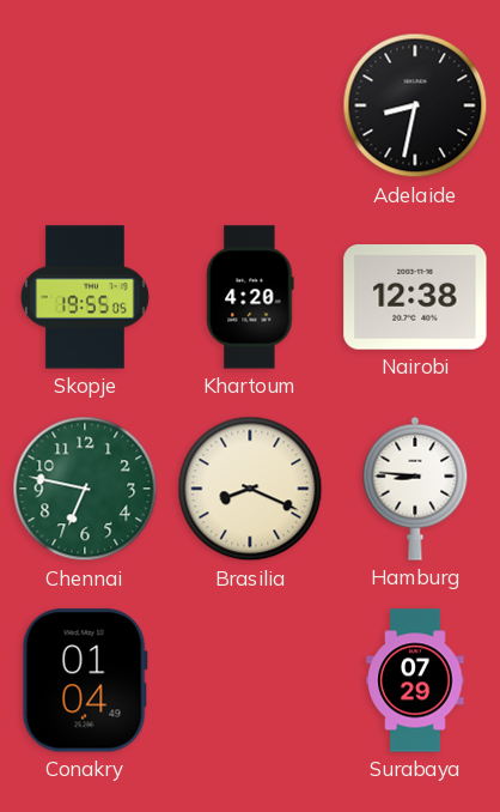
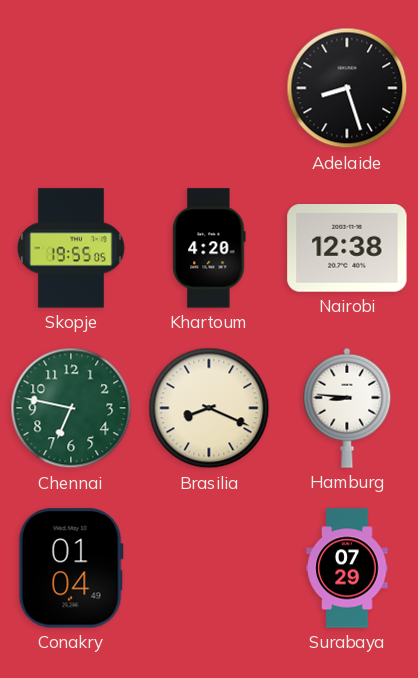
Adelaide: 8:32 -> 8:27 (347, 88)
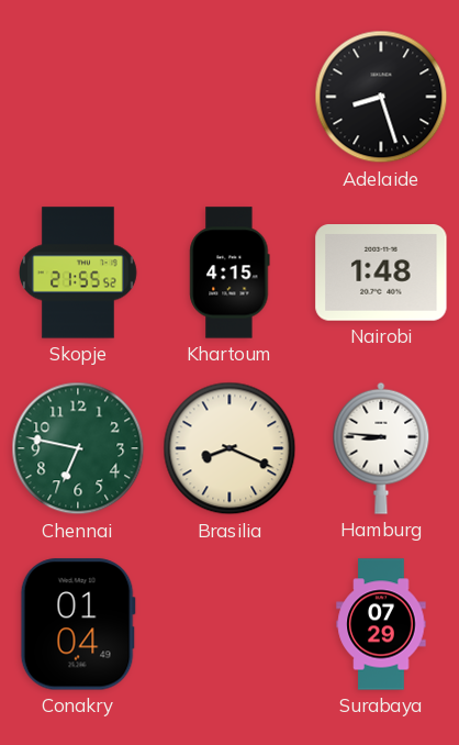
Skopje: 19:55 -> 21:55 (79, 273)
Khartoum: 4:20 -> 4:15 (229, 273)
Nairobi: 12:38 -> 1:48 (381, 273)
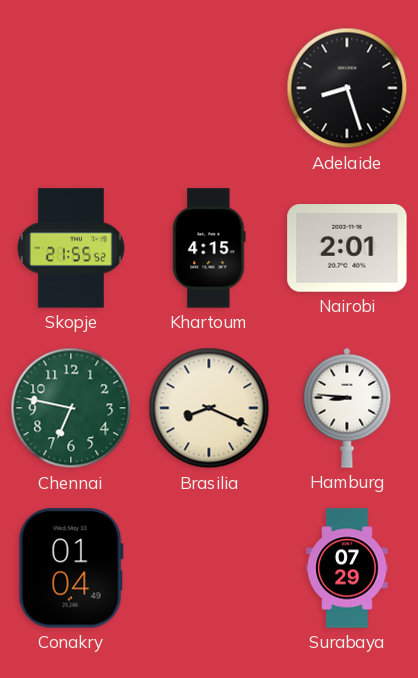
Nairobi: 1:48 -> 2:01 (347, 248)
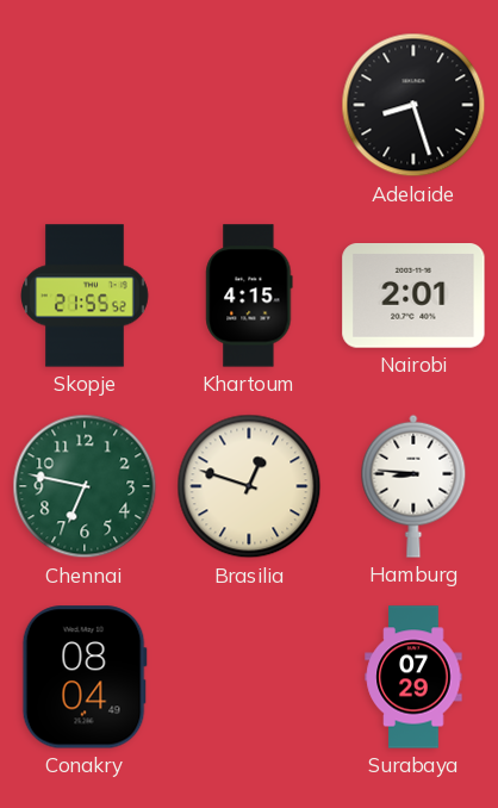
Brasilia: 8:19 -> 12:48 (249, 486)
Conakry: 01:04 -> 08:04 (85, 677)
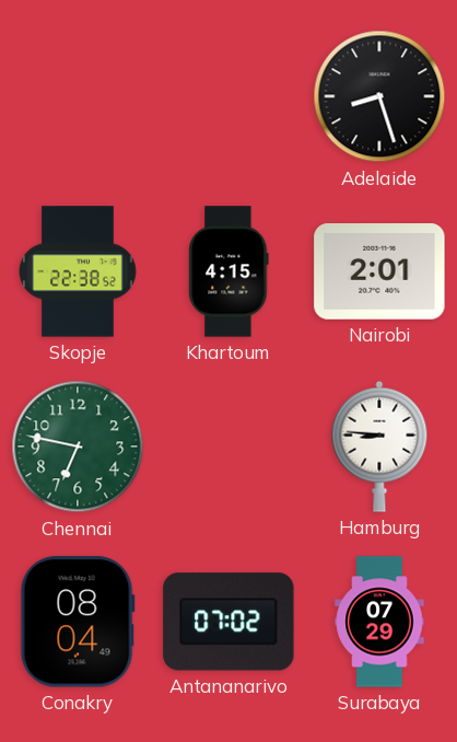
Skopje: 21:55 -> 22:38 (79, 271)
Brasilia: 12:48 -> none (249, 486)
Antananarivo: none -> 07:02 (228, 622)
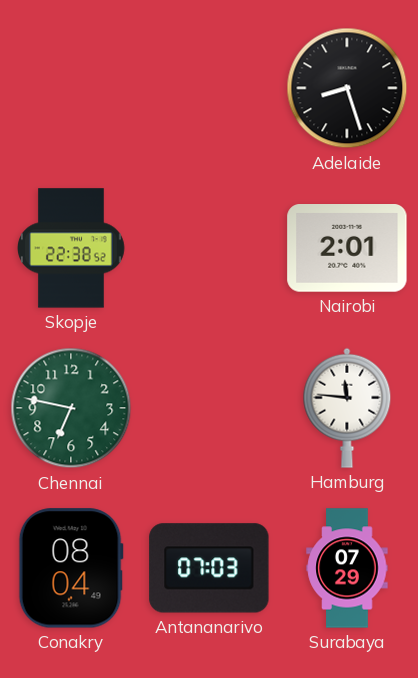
Khartoum: 4:15 -> none (228, 271)
Hamburg: 8:46 -> 11:46 (347, 408)
Antananarivo: 07:02 -> 07:03 (209, 568)
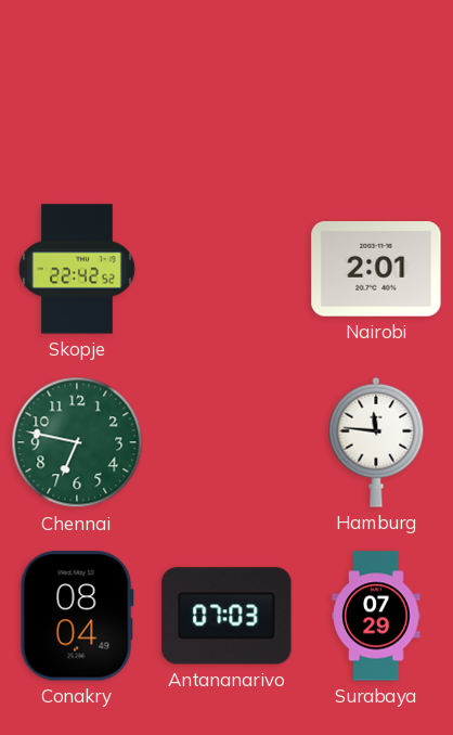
Adelaide: 8:27 -> none (347, 88)
Skopje: 22:38 -> 22:42 (78, 269)
